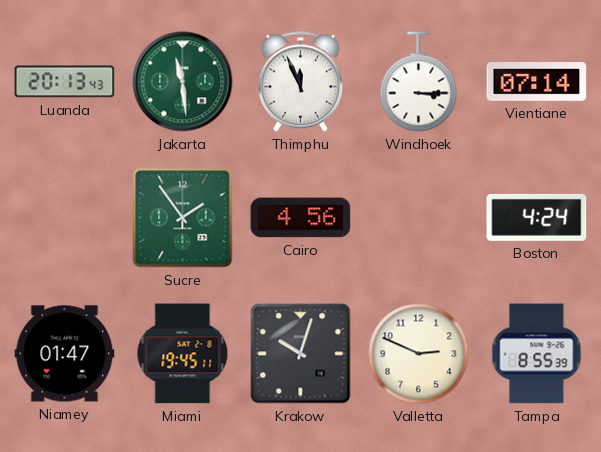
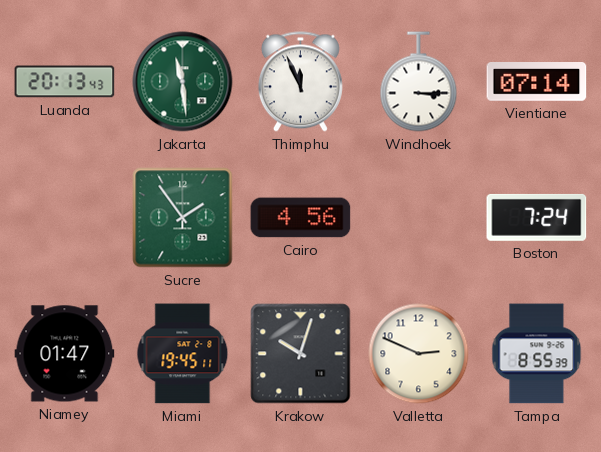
Boston: 4:24 -> 7:24 (537, 217)
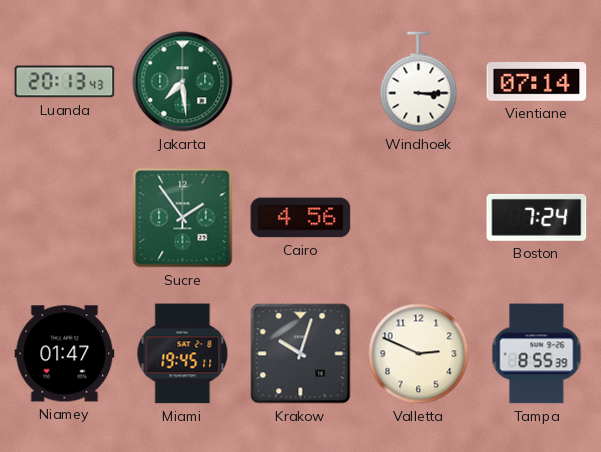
Jakarta: 11:29 -> 7:29 (183, 82)
Thimphu: 11:56 -> none (300, 82)
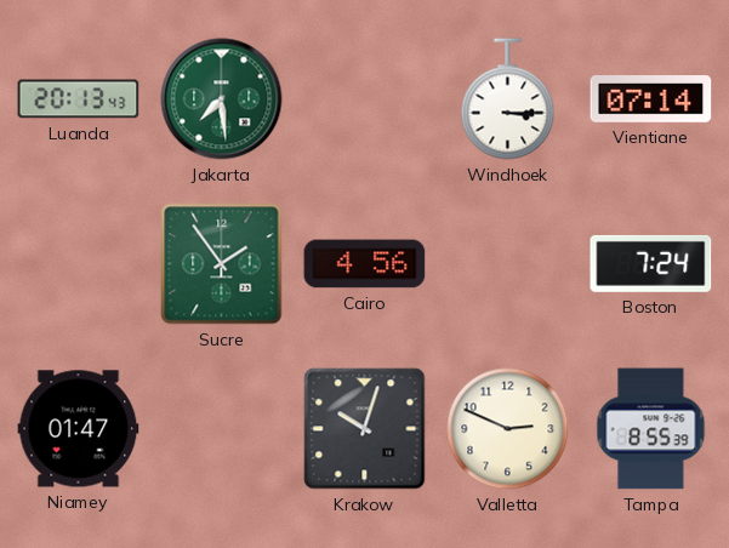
Miami: 19:45 -> none (183, 354)
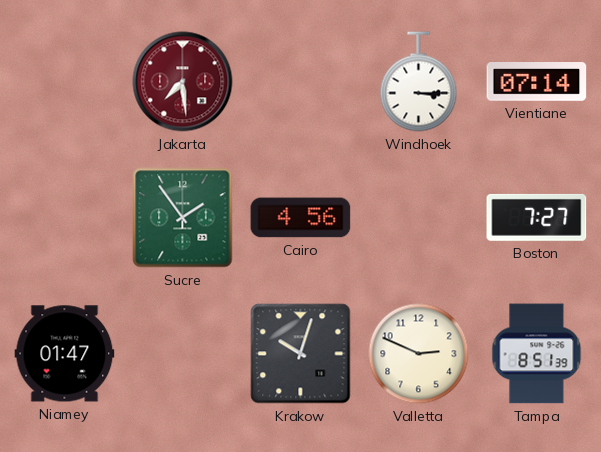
Luanda: 20:13 -> none (79, 99)
Jakarta dial: green -> burgundy (183, 82)
Boston: 7:24 -> 7:27 (537, 217)
Tampa: 8:55 -> 8:51 (537, 354)
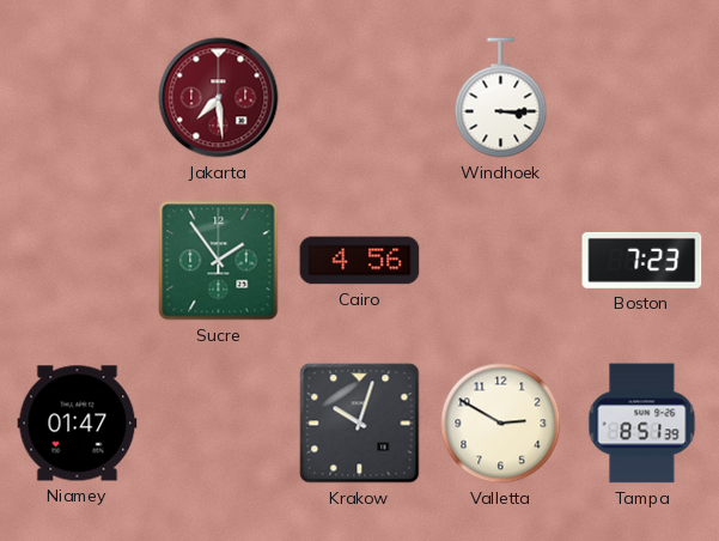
Vientiane: 07:14 -> none (537, 82)
Boston: 7:27 -> 7:23 (642, 260)
Valletta: 2:49 -> 2:50 (501, 424)
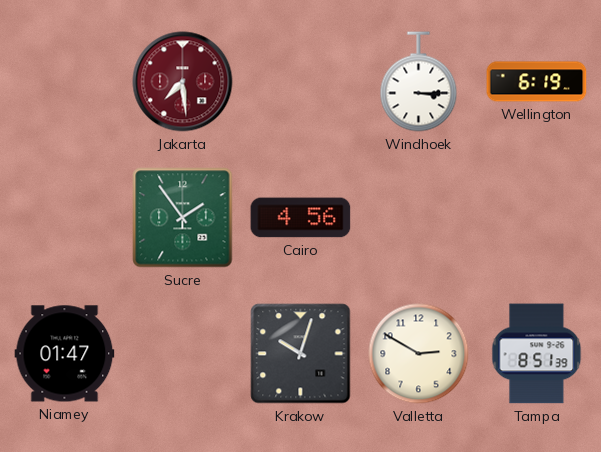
Wellington: none -> 6:19 (537, 82)
Boston: 7:23 -> none (642, 260)
